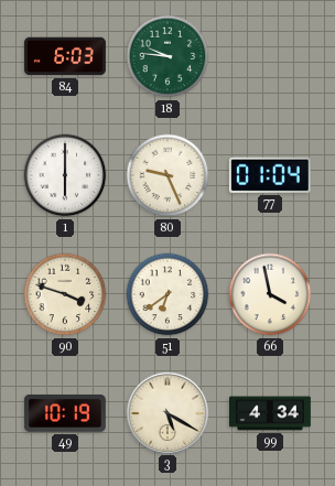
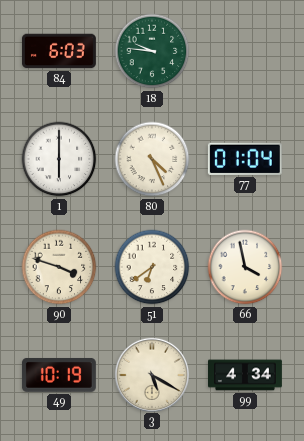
80: 9:26 -> 4:26 (152, 159)
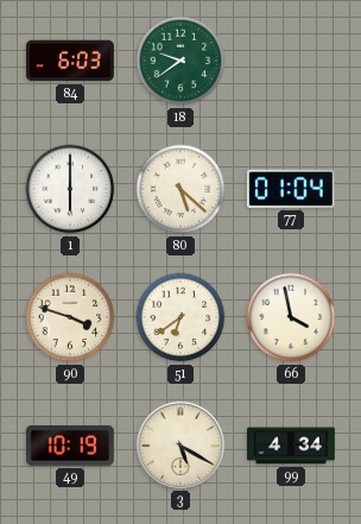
18: 9:46 -> 9:39 (180, 61)
80: 4:26 -> 5:22 (180, 189)
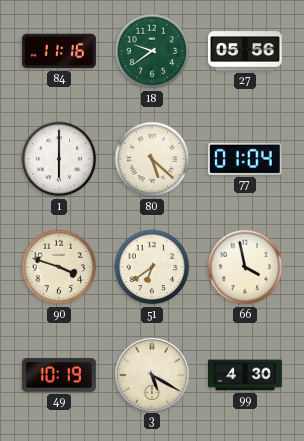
84: 6:03 -> 11:16 (59, 51)
27: none -> 05:56 (245, 51)
99: 4:34 -> 4:30 (246, 375)
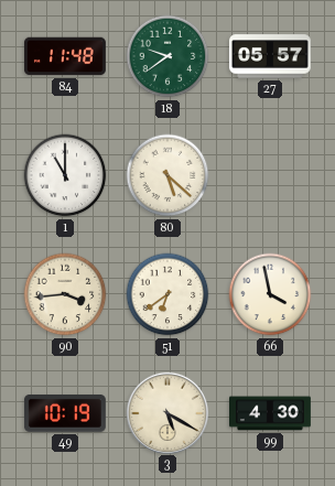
84: 11:16 -> 11:48 (65, 56)
27: 05:56 -> 05:57 (270, 56)
1: 6:00 -> 11:00 (65, 175)
77: 01:04 -> none (245, 159)
90: 3:48 -> 3:44 (65, 294)
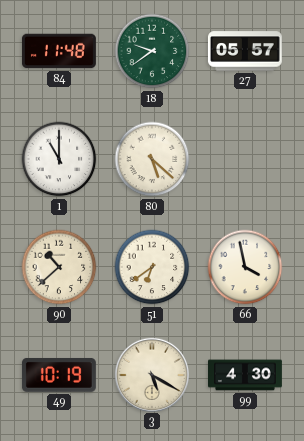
90: 3:44 -> 10:38 (59, 267)
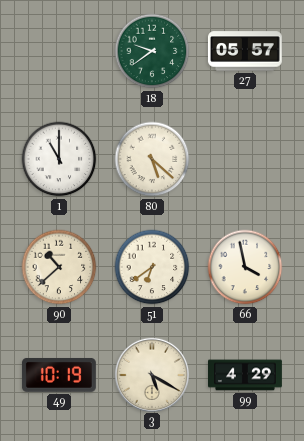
84: 11:48 -> none (59, 51)
99: 4:30 -> 4:29 (246, 375)
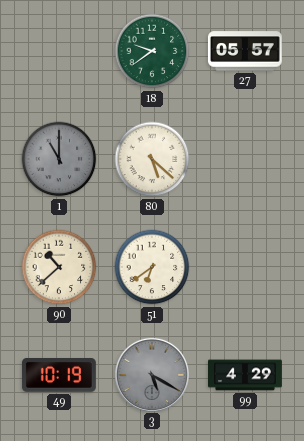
1 dial: white -> grey (59, 159)
66: 3:58 -> none (245, 267)
3 dial: cream -> grey (151, 374)
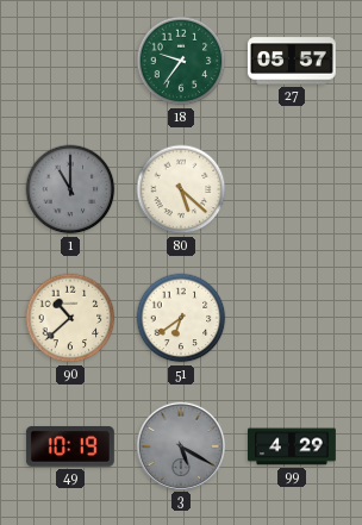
18: 9:39 -> 9:36 (181, 61)
